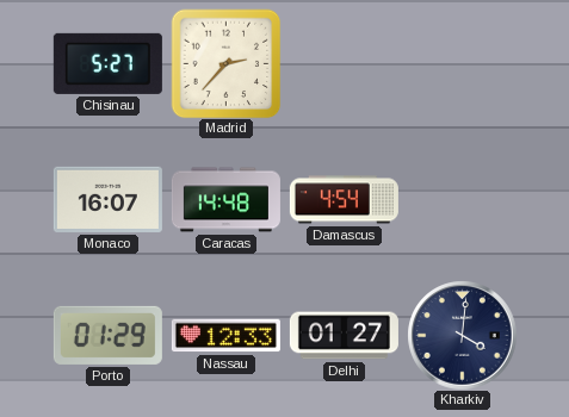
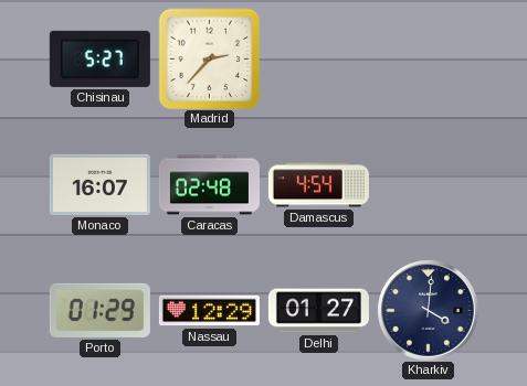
Caracas: 14:48 -> 02:48 (209, 185)
Nassau: 12:33 -> 12:29 (209, 311)
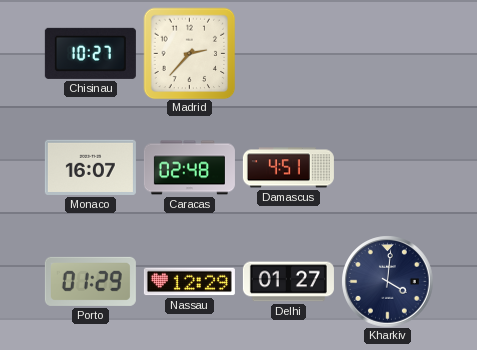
Chisinau: 5:27 -> 10:27 (90, 53)
Damascus: 4:54 -> 4:51 (288, 168)
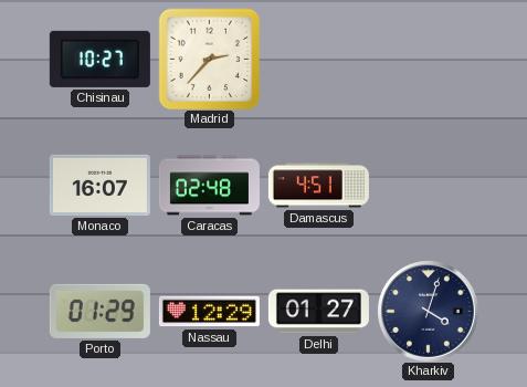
Kharkiv: 4:01 -> 4:03 (428, 311)
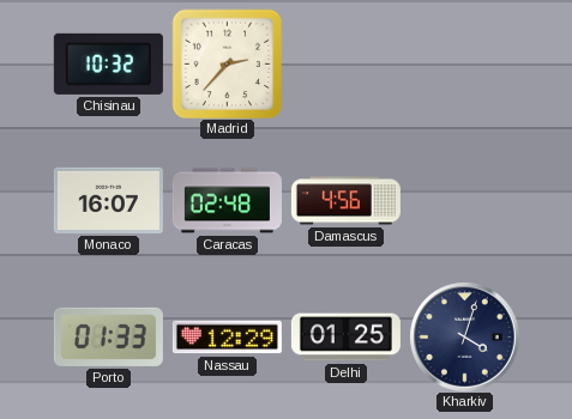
Chisinau: 10:27 -> 10:32 (108, 63)
Damascus: 4:51 -> 4:56 (345, 201)
Porto: 01:29 -> 01:33 (108, 336)
Delhi: 01:27 -> 01:25 (345, 338)
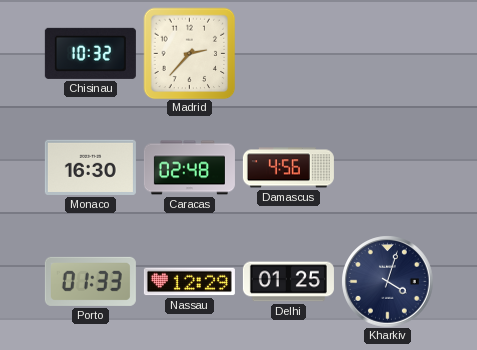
Monaco: 16:07 -> 16:30 (90, 167)
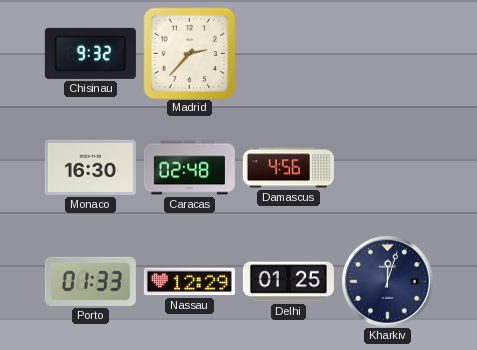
Chisinau: 10:32 -> 9:32 (90, 53)
Kharkiv: 4:03 -> 12:03 (387, 281)
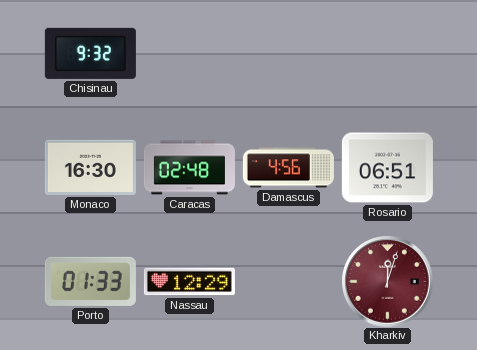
Madrid: 2:37 -> none (189, 53)
Rosario: none -> 06:51 (387, 168)
Delhi: 01:25 -> none (288, 282)
Kharkiv dial: navy -> burgundy (387, 281)
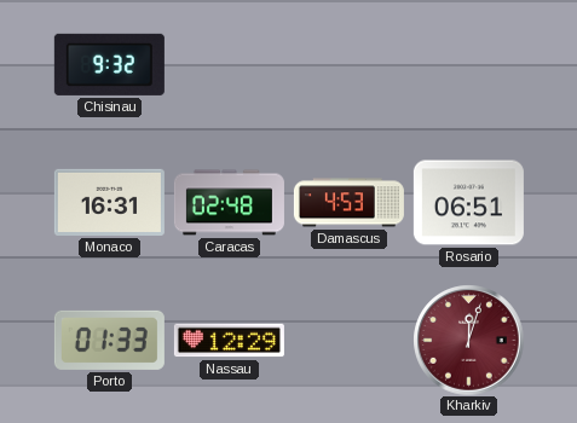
Monaco: 16:30 -> 16:31 (109, 202)
Damascus: 4:56 -> 4:53 (348, 203)
